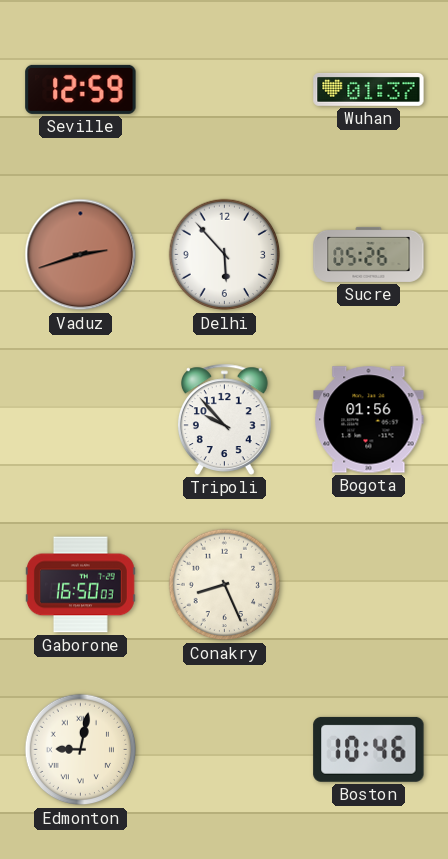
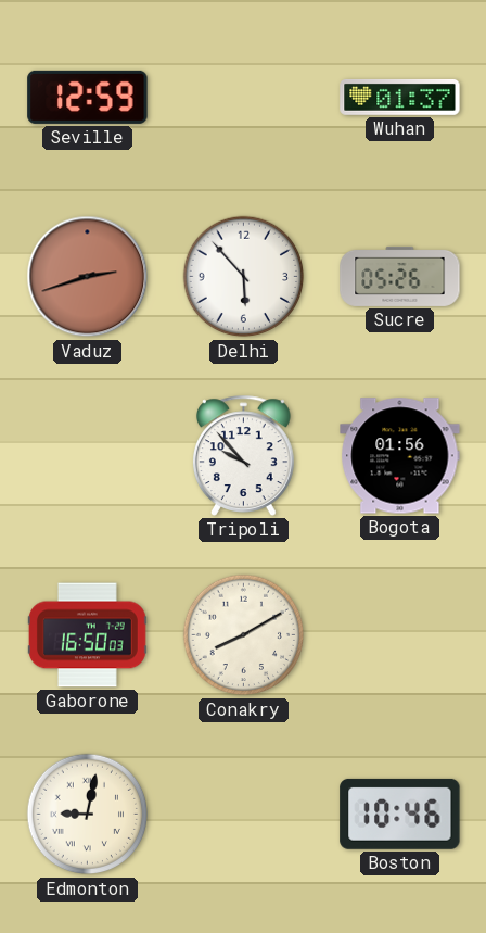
Conakry: 8:26 -> 8:10 (244, 635)
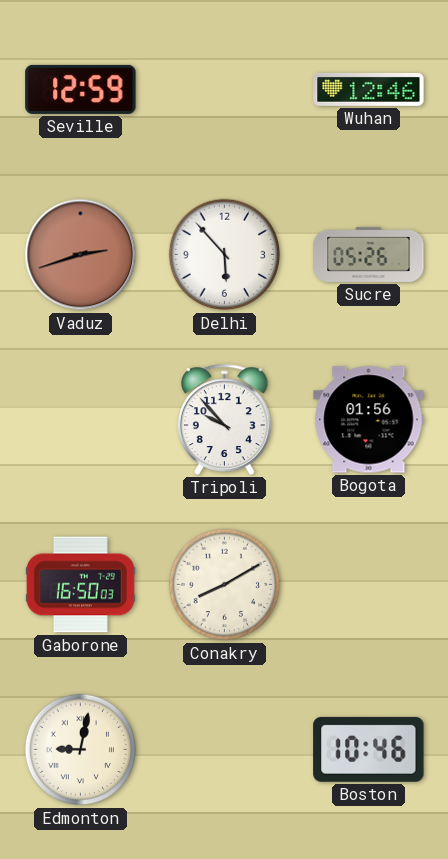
Wuhan: 01:37 -> 12:46 (369, 90)
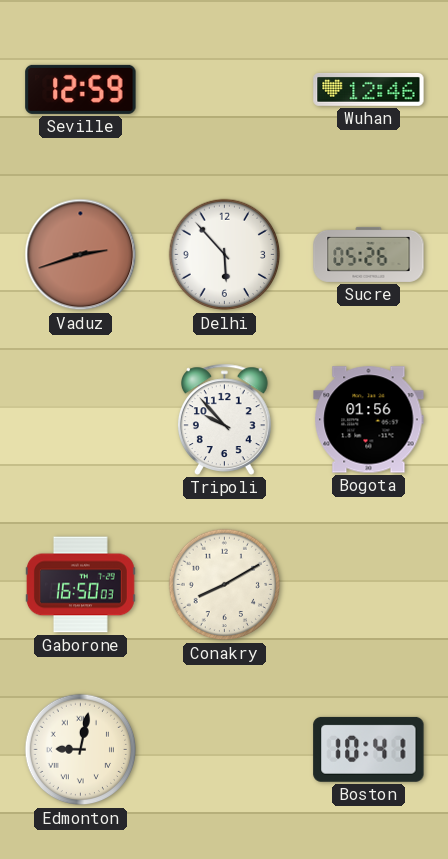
Boston: 10:46 -> 10:41 (369, 749)
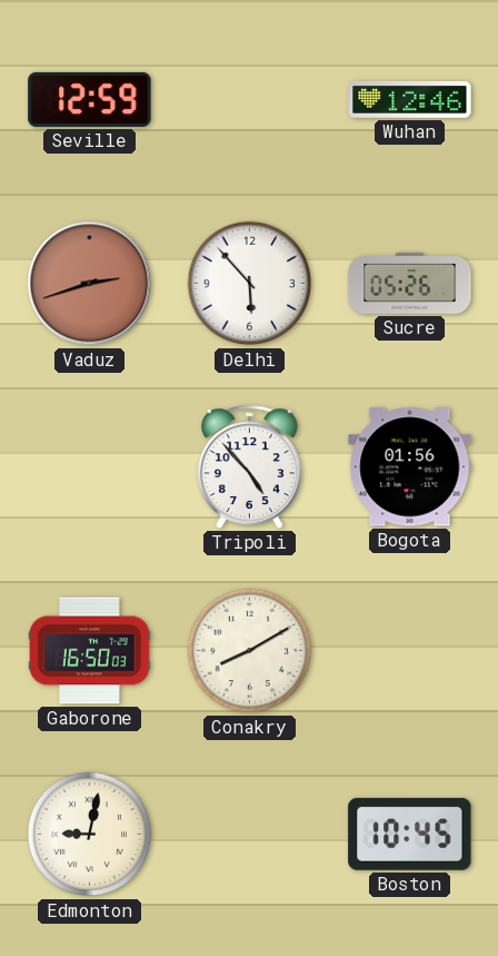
Tripoli: 9:53 -> 4:53 (249, 466)
Boston: 10:41 -> 10:45 (410, 834)
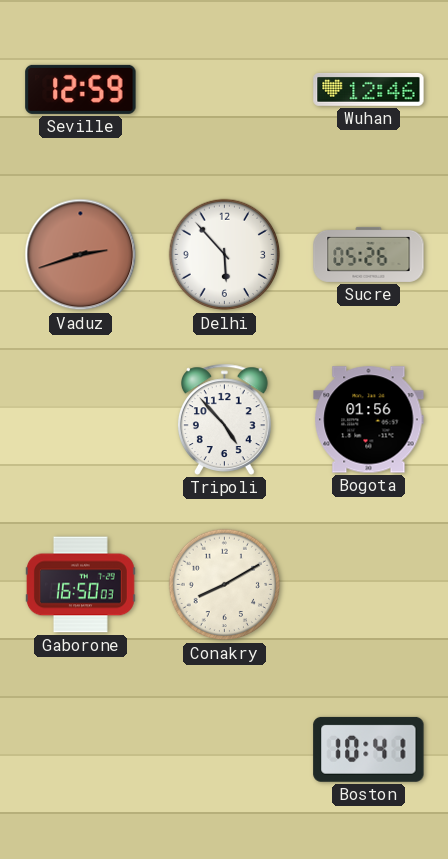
Edmonton: 9:02 -> none (90, 835)
Boston: 10:45 -> 10:41 (369, 749)
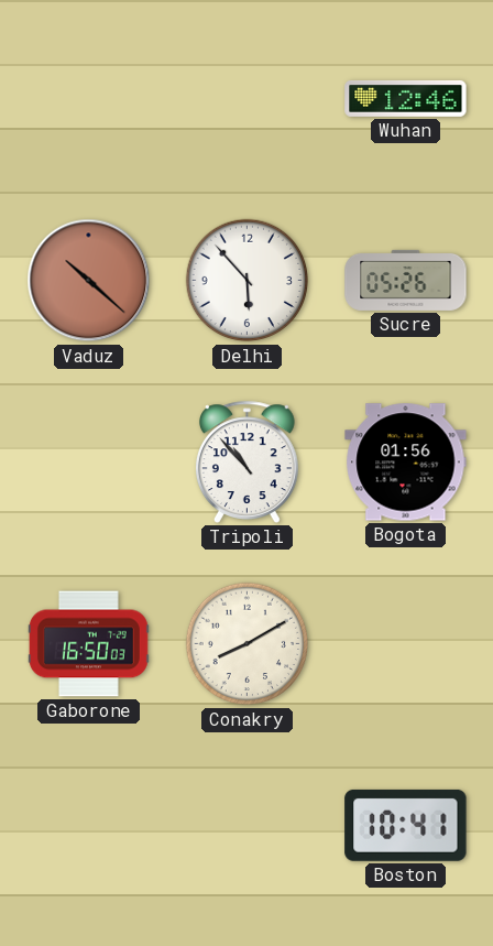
Seville: 12:59 -> none (81, 89)
Vaduz: 2:42 -> 10:22 (89, 281)
Tripoli: 4:53 -> 10:53 (246, 461)
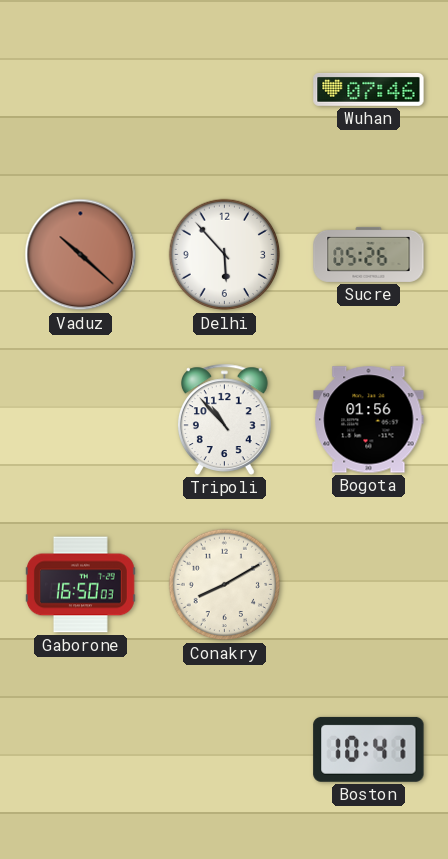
Wuhan: 12:46 -> 07:46 (369, 90)
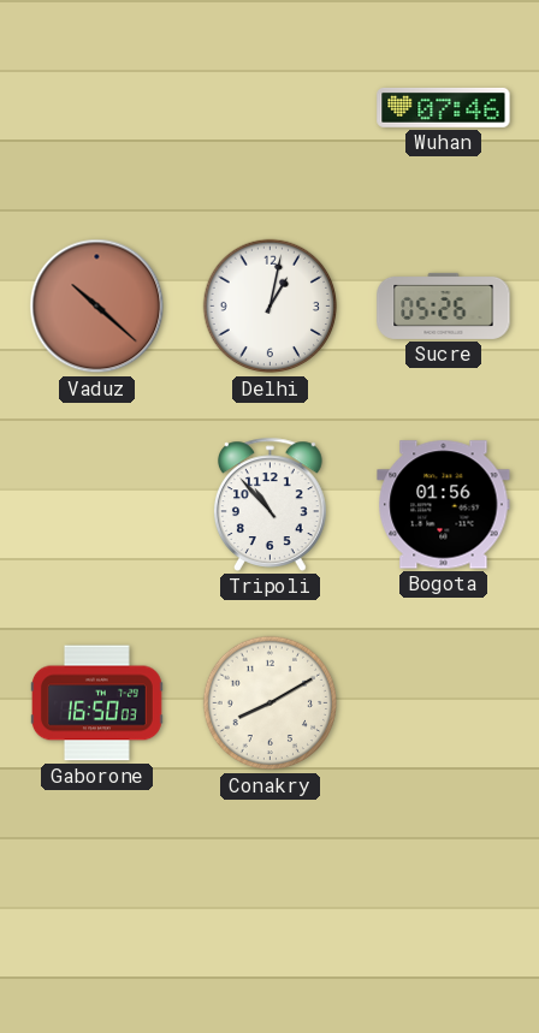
Delhi: 5:53 -> 1:02 (271, 307)
Boston: 10:41 -> none (369, 749)
